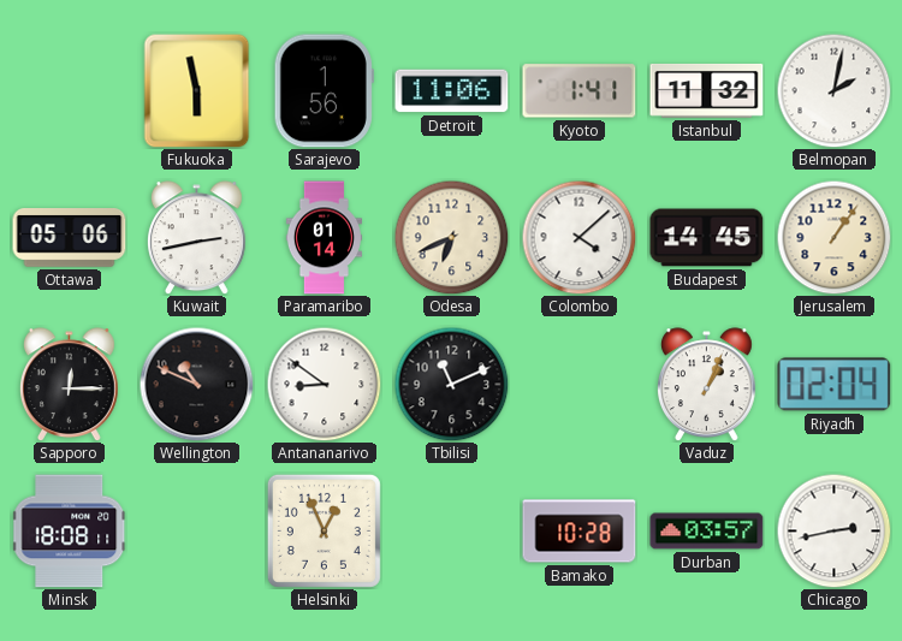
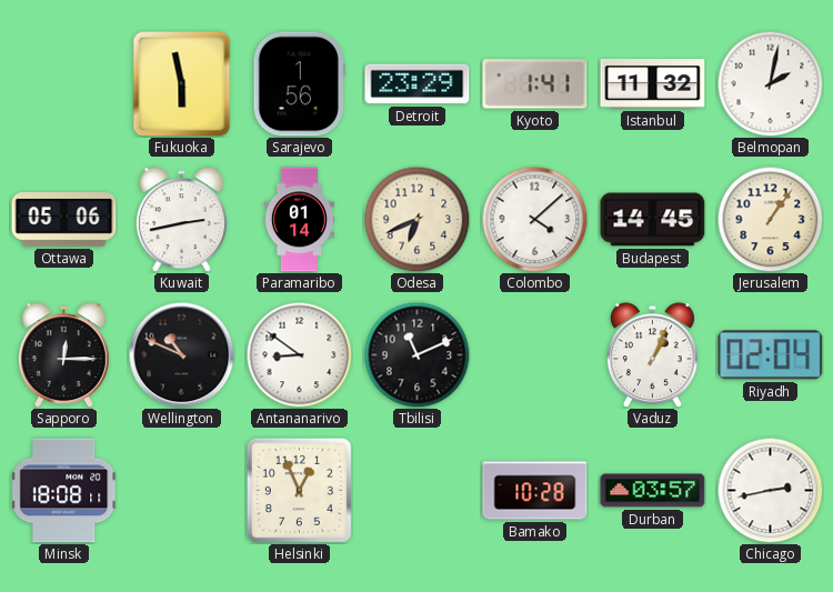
Detroit: 11:06 -> 23:29 (418, 84)
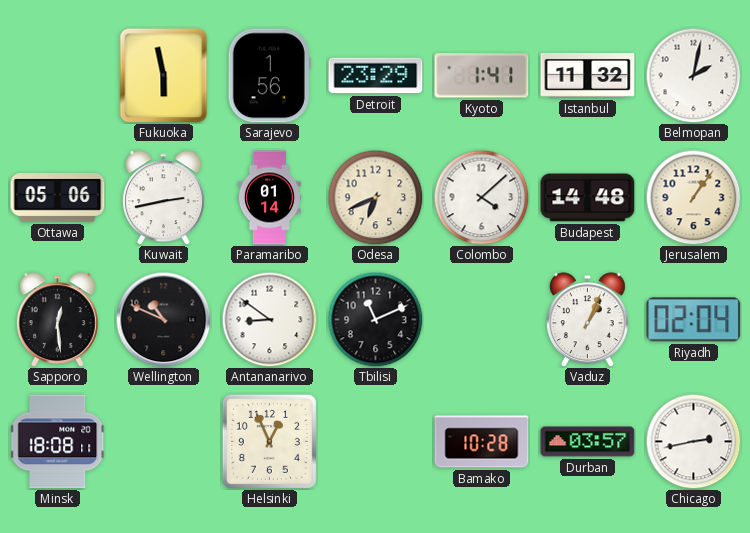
Budapest: 14:45 -> 14:48 (588, 198)
Sapporo: 12:15 -> 12:29 (57, 320)
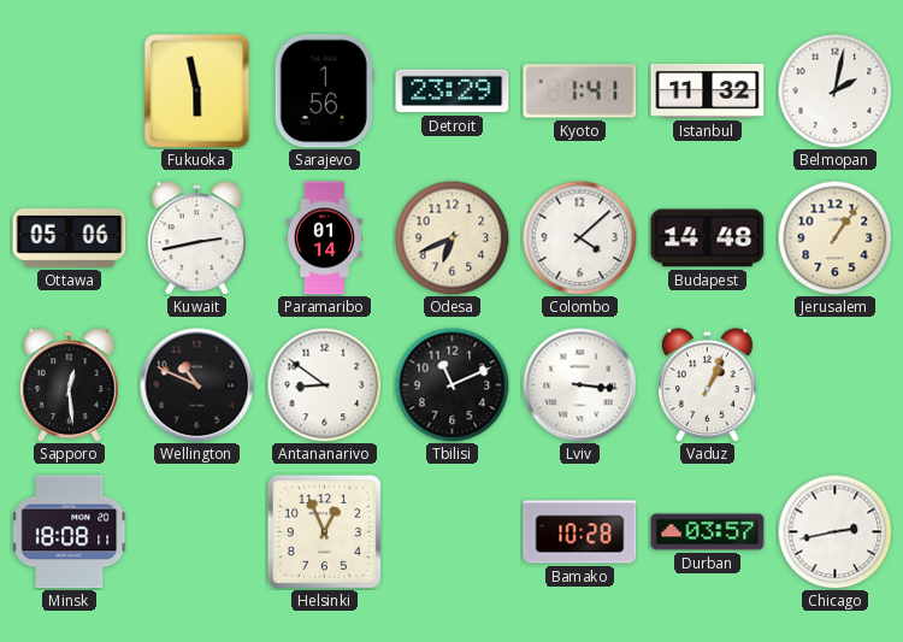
Lviv: none -> 3:16 (579, 384)
Riyadh: 02:04 -> none (694, 320)
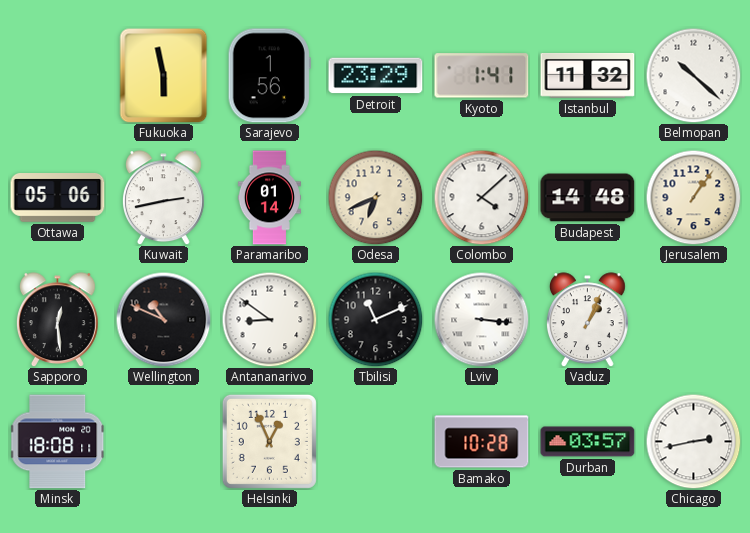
Belmopan: 2:02 -> 10:22 (693, 75)
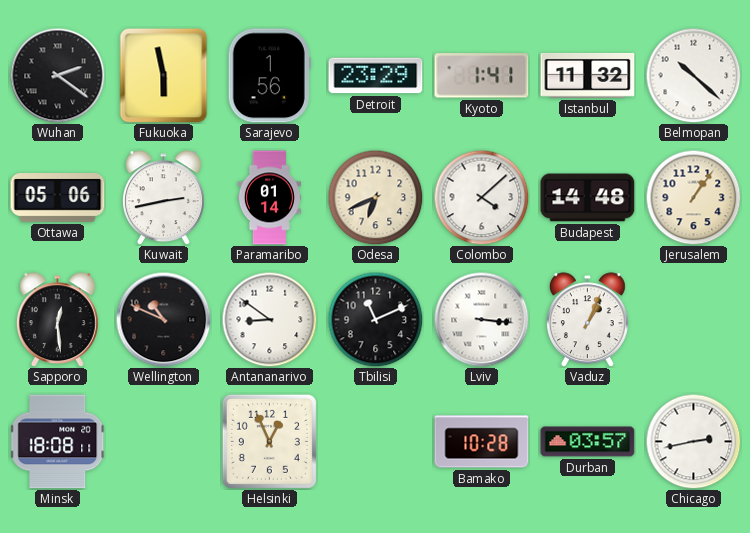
Wuhan: none -> 2:21 (57, 75)
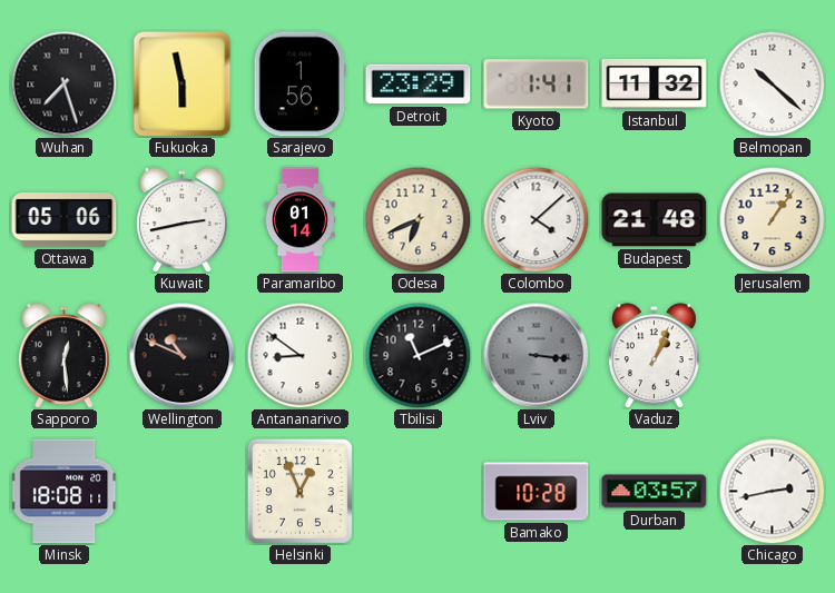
Wuhan: 2:21 -> 7:27 (63, 83)
Budapest: 14:48 -> 21:48 (655, 220)
Lviv dial: white -> grey (536, 355)
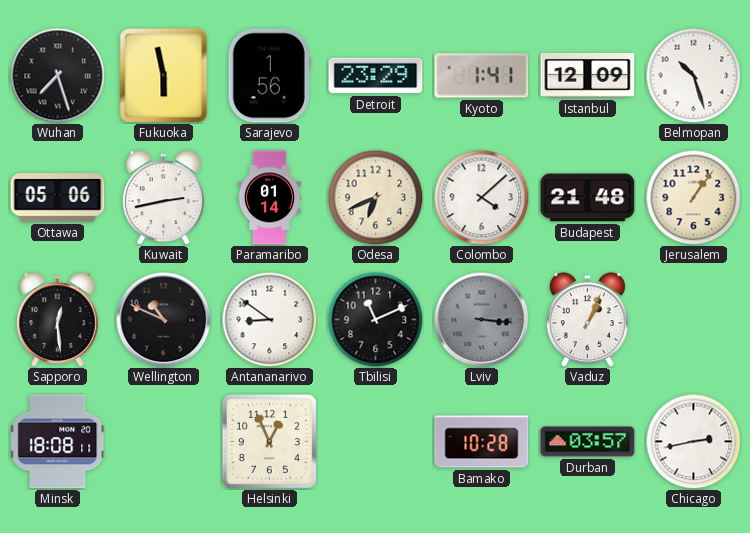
Istanbul: 11:32 -> 12:09 (588, 76)
Belmopan: 10:22 -> 10:27 (693, 75)
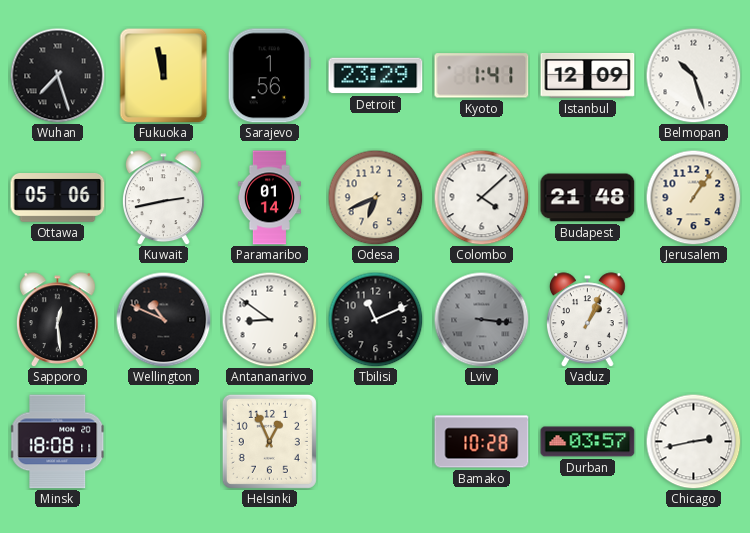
Fukuoka: 5:58 -> 11:58 (164, 75)
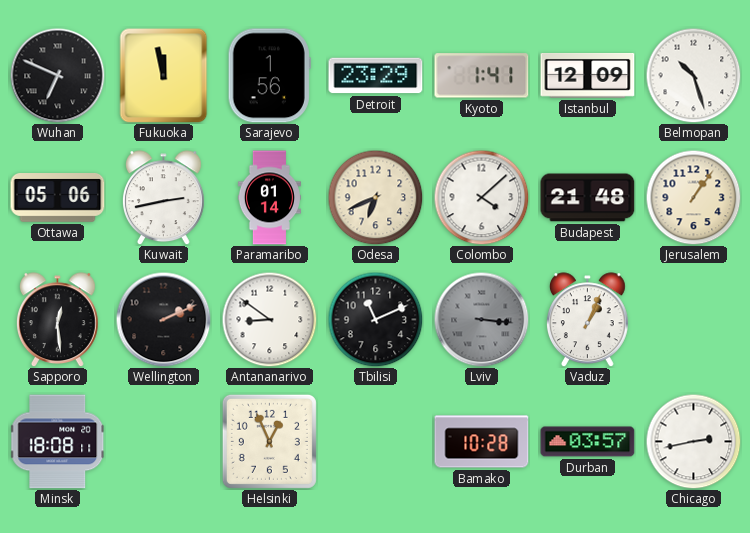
Wuhan: 7:27 -> 6:49 (57, 75)
Wellington: 10:49 -> 2:11 (163, 319)
